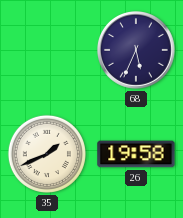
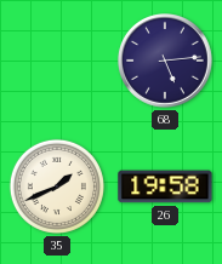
68: 5:34 -> 5:14 (166, 62)
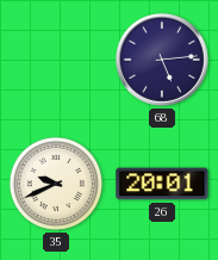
35: 1:41 -> 9:41 (56, 184)
26: 19:58 -> 20:01 (162, 184)
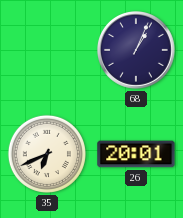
68: 5:14 -> 1:04 (137, 51)
35: 9:41 -> 6:41 (47, 154)
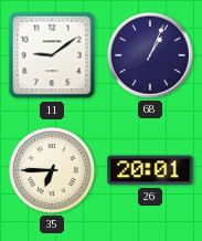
11: none -> 9:09 (52, 55)
35: 6:41 -> 6:45 (52, 170)
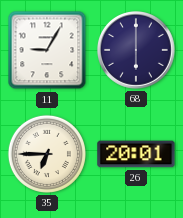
11: 9:09 -> 9:05 (47, 50)
68: 1:04 -> 6:00 (137, 51)
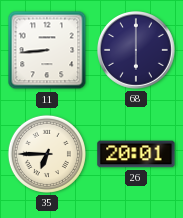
11: 9:05 -> 8:44 (47, 50)
